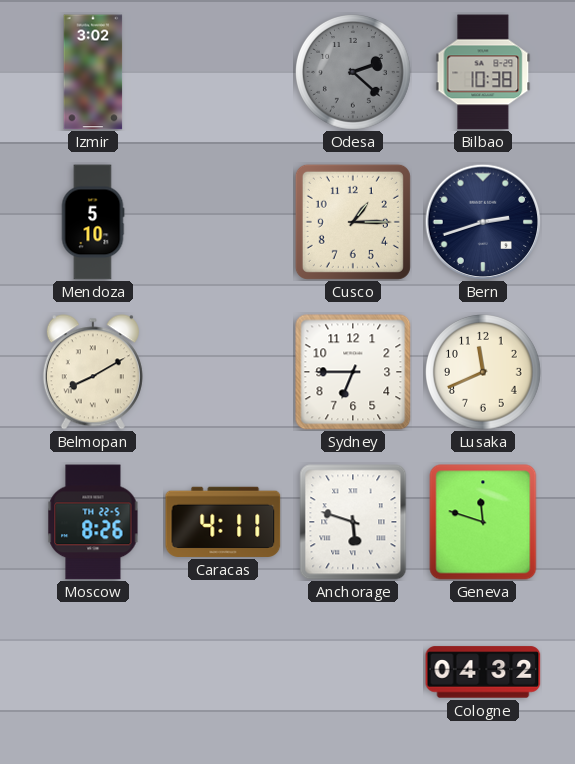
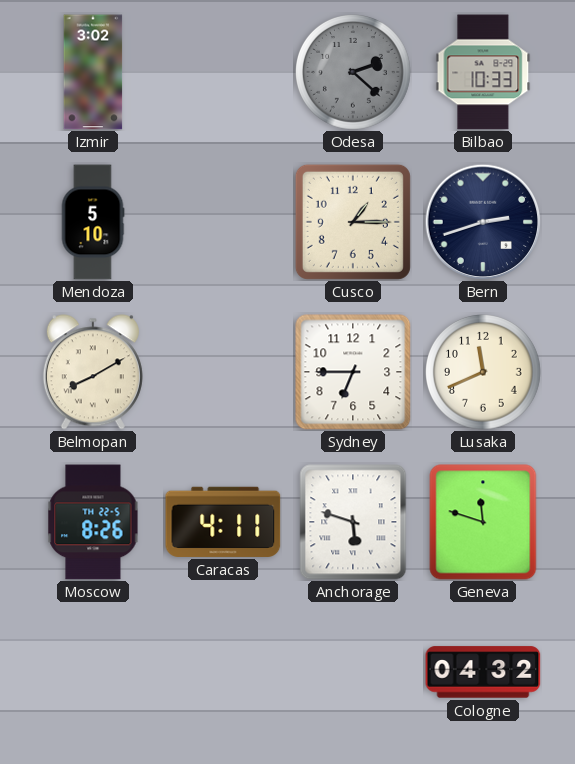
Bilbao: 10:38 -> 10:33 (483, 72)
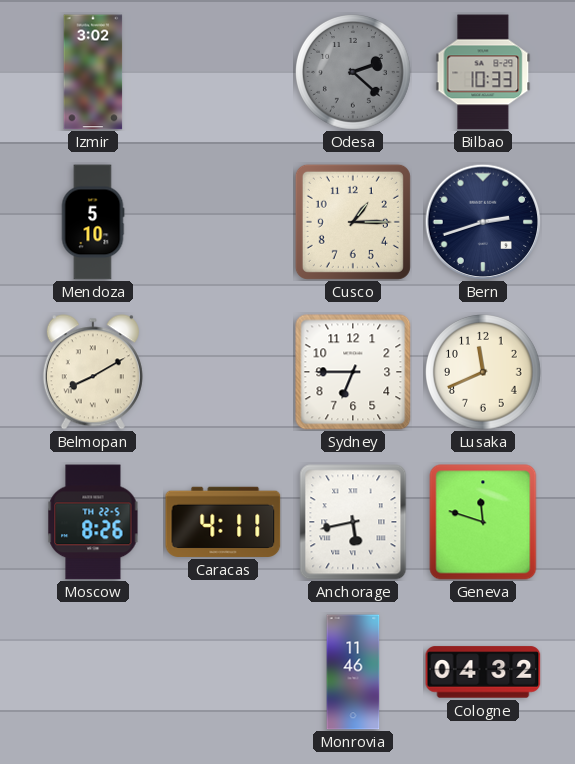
Anchorage: 5:48 -> 5:43 (353, 522)
Monrovia: none -> 11:46 (353, 672)
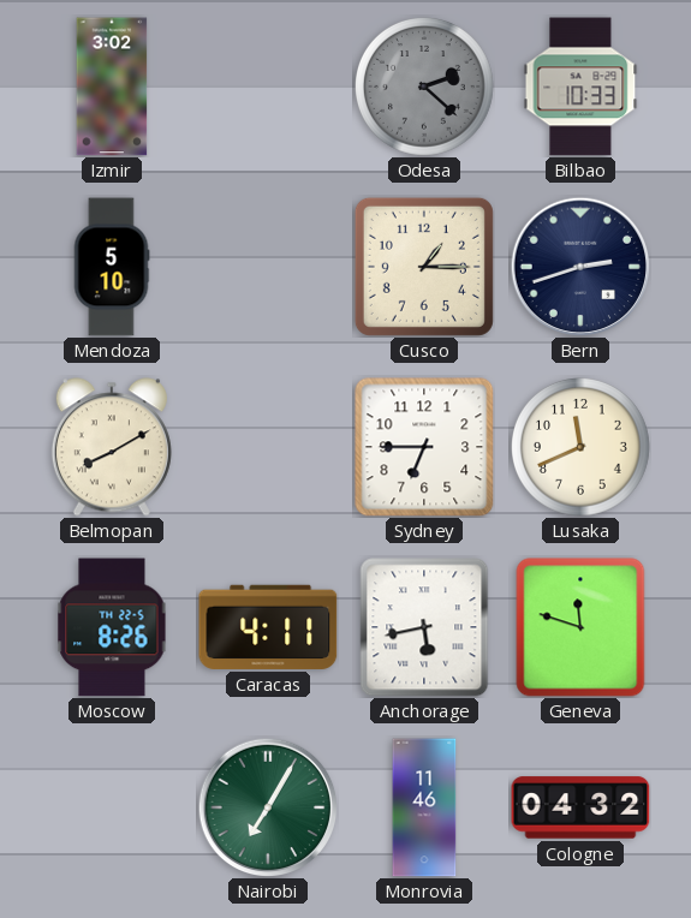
Nairobi: none -> 7:05 (268, 807)
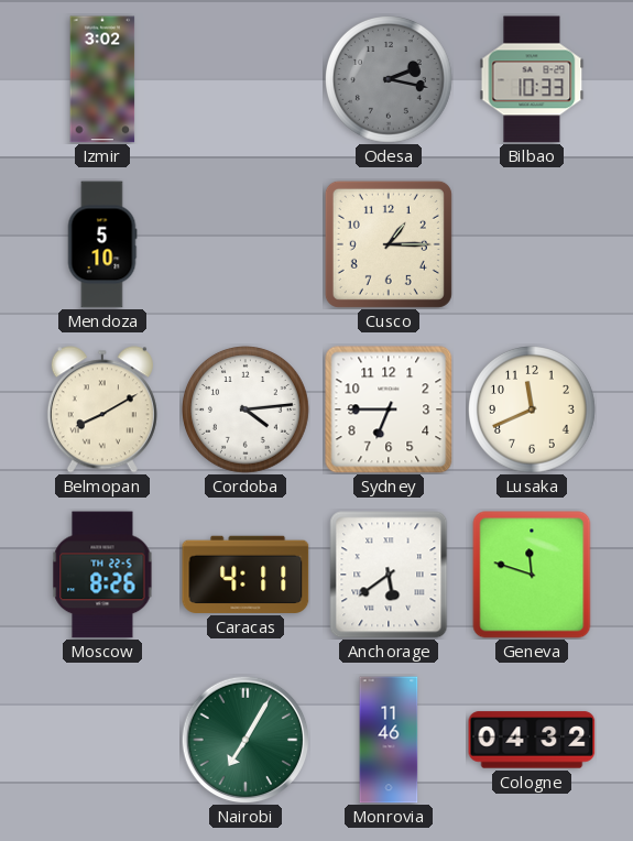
Odesa: 2:22 -> 2:17 (390, 80)
Bern: 2:42 -> none (580, 267)
Cordoba: none -> 4:14 (247, 411)
Anchorage: 5:43 -> 5:39 (389, 575)
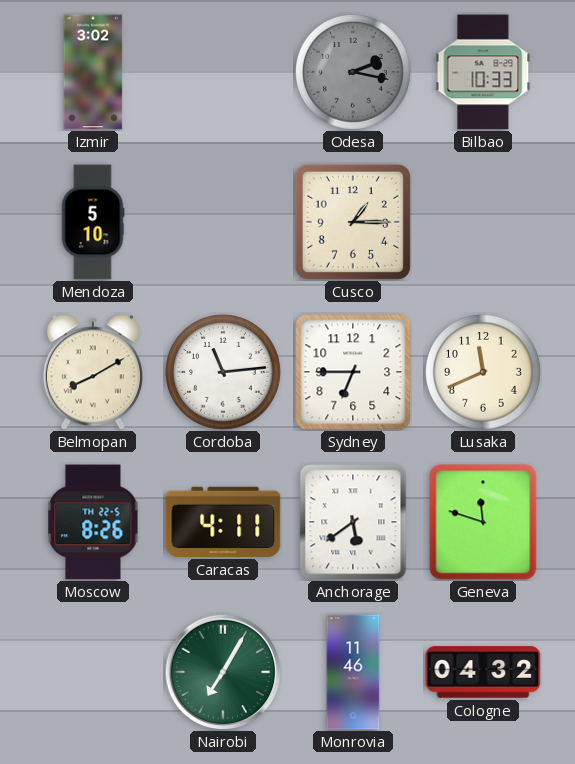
Cordoba: 4:14 -> 11:14 (224, 373)
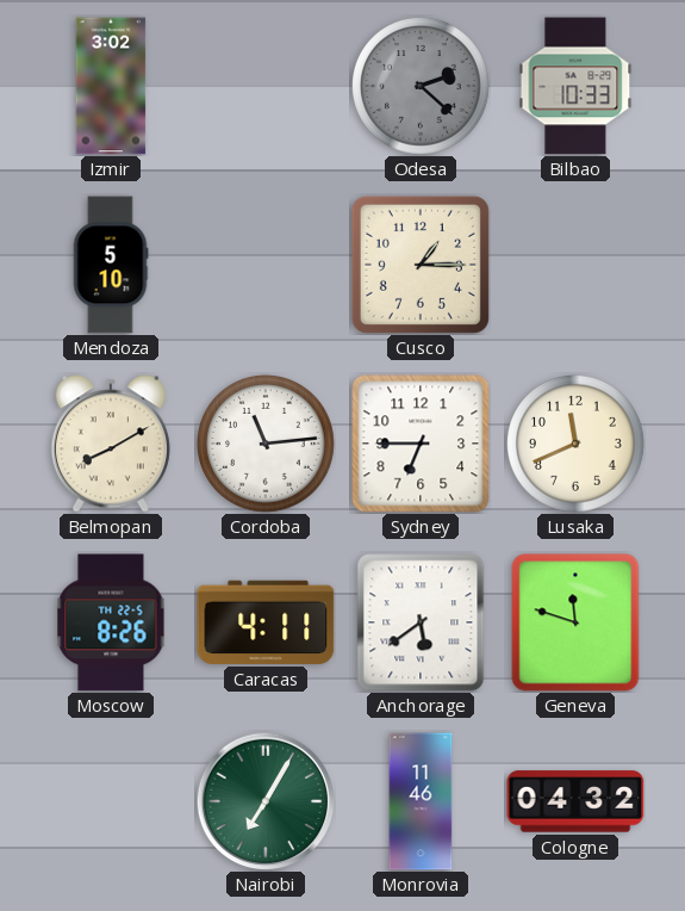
Odesa: 2:17 -> 2:22 (422, 87)
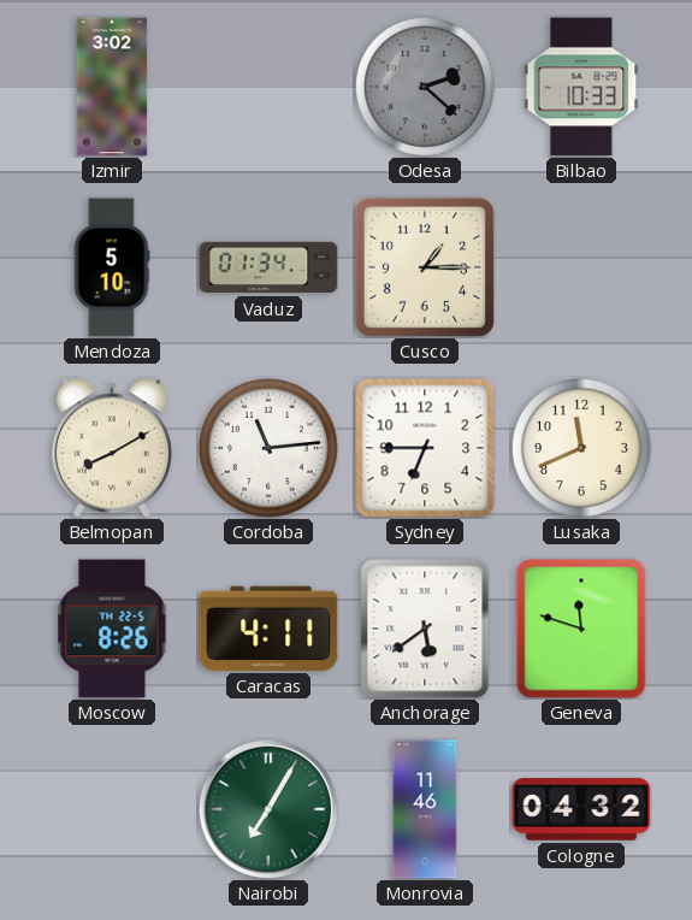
Vaduz: none -> 01:34 (268, 267)
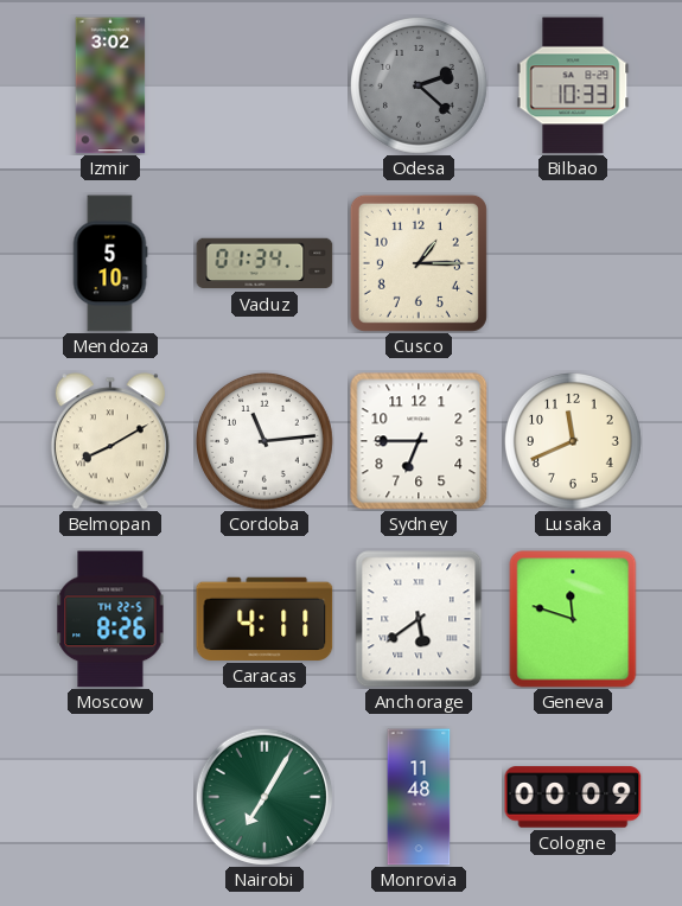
Monrovia: 11:46 -> 11:48 (419, 797)
Cologne: 04:32 -> 00:09 (573, 797)
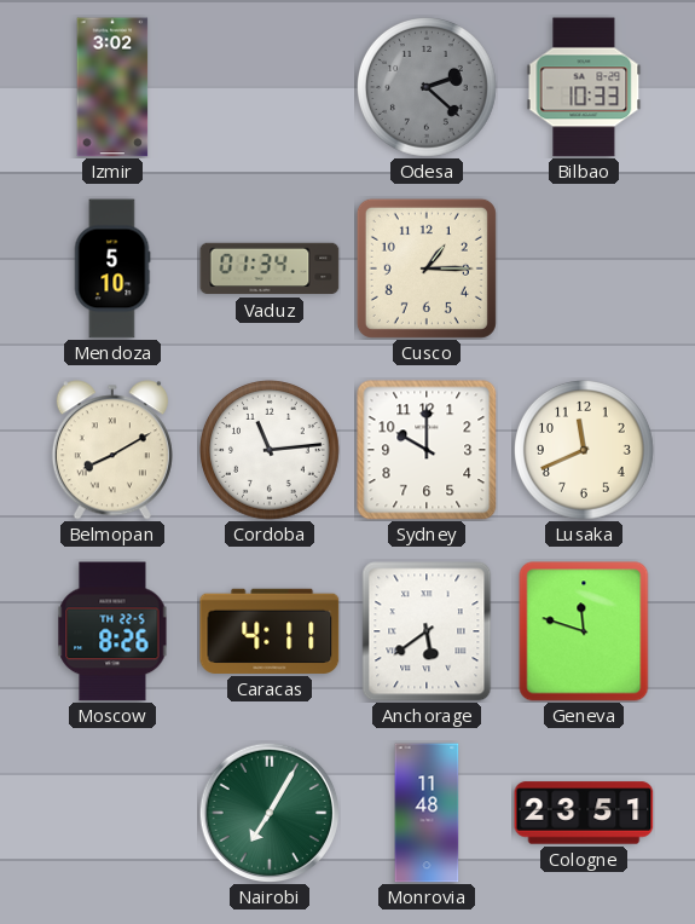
Sydney: 6:45 -> 10:00 (427, 450)
Cologne: 00:09 -> 23:51 (584, 813)
